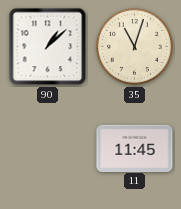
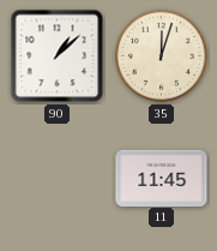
35: 11:03 -> 12:03 (161, 55)
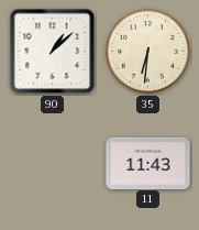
35: 12:03 -> 6:31 (147, 51)
11: 11:45 -> 11:43 (148, 163)
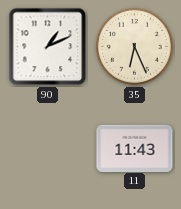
90: 1:08 -> 1:11 (48, 47)
35: 6:31 -> 6:26 (134, 46)
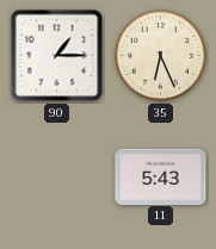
90: 1:11 -> 1:15 (57, 56)
11: 11:43 -> 5:43 (161, 176)
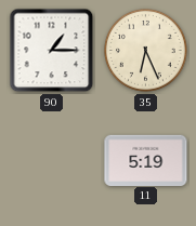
11: 5:43 -> 5:19 (146, 160)
